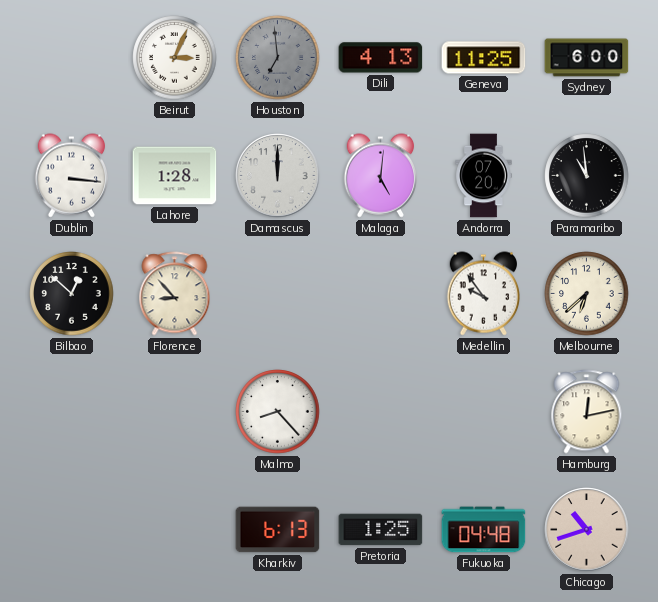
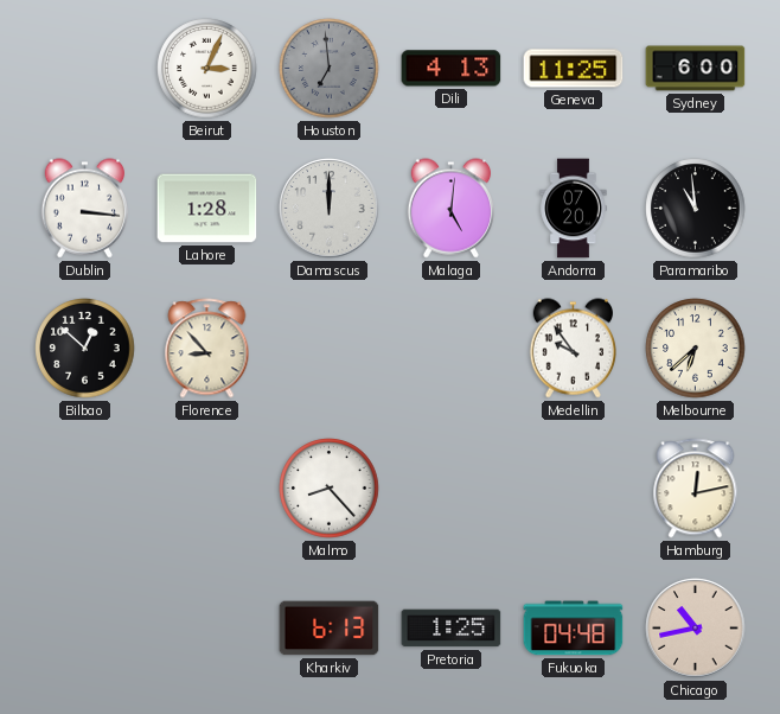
Chicago: 10:42 -> 10:43 (696, 629)
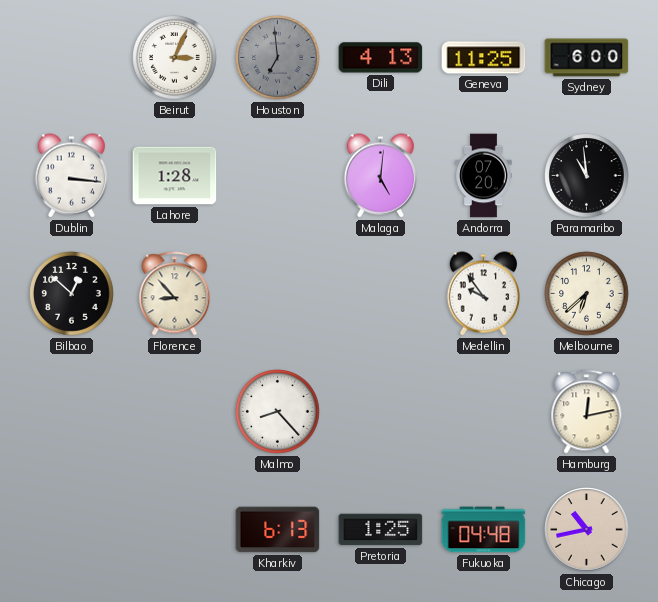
Damascus: 12:00 -> none (330, 209)
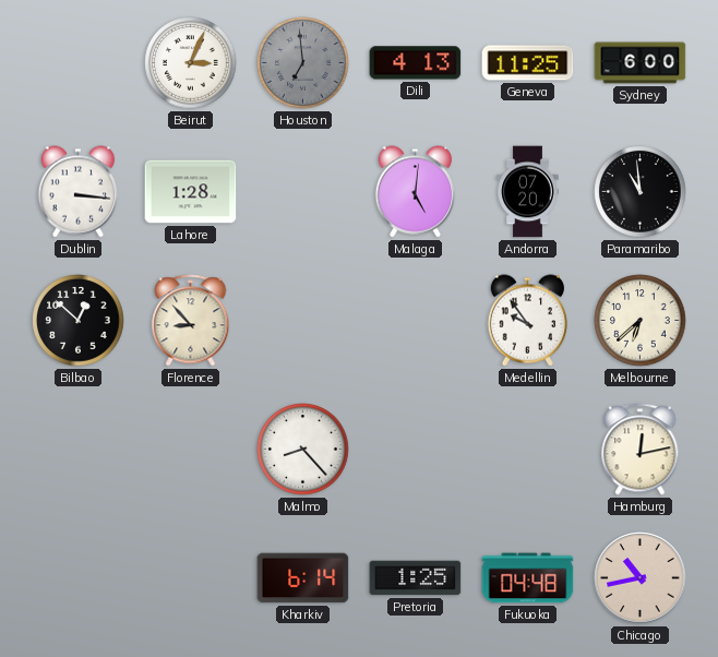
Kharkiv: 6:13 -> 6:14 (303, 578)
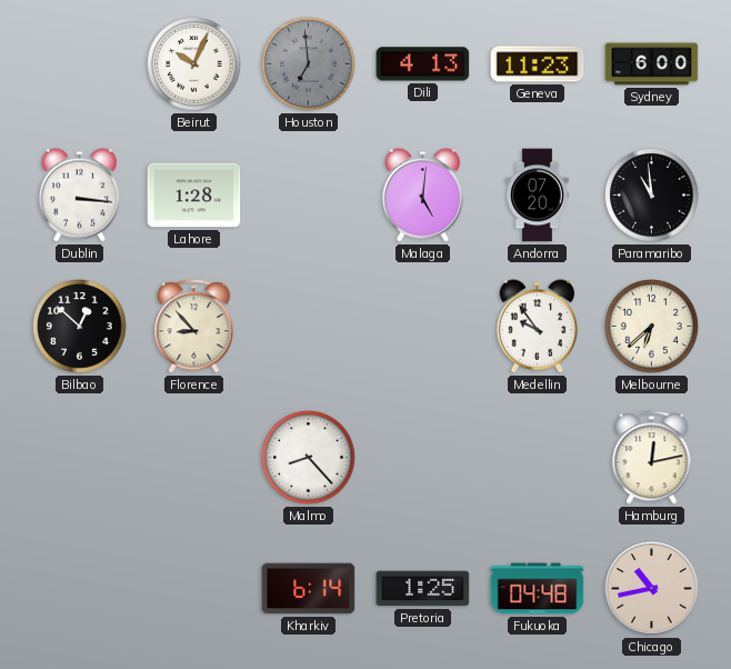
Beirut: 3:04 -> 10:04 (194, 64)
Geneva: 11:25 -> 11:23 (538, 64)
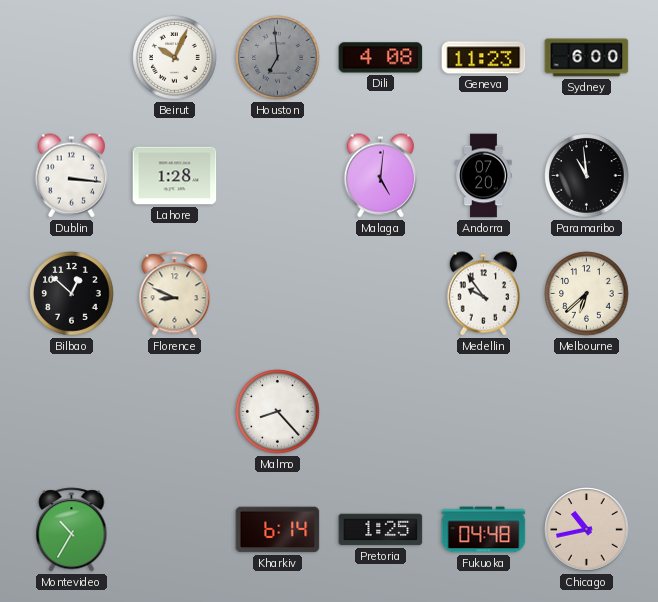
Dili: 4:13 -> 4:08 (381, 58)
Florence: 8:53 -> 8:49 (175, 294)
Hamburg: 12:13 -> none (652, 458)
Montevideo: none -> 10:35 (72, 530)
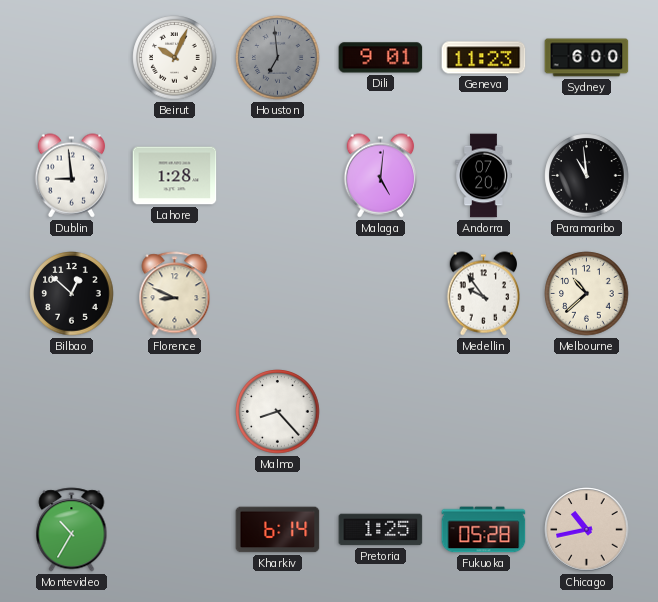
Dili: 4:08 -> 9:01 (381, 58)
Dublin: 3:16 -> 8:59 (72, 176)
Melbourne: 6:38 -> 10:38 (587, 294)
Fukuoka: 04:48 -> 05:28 (484, 530)
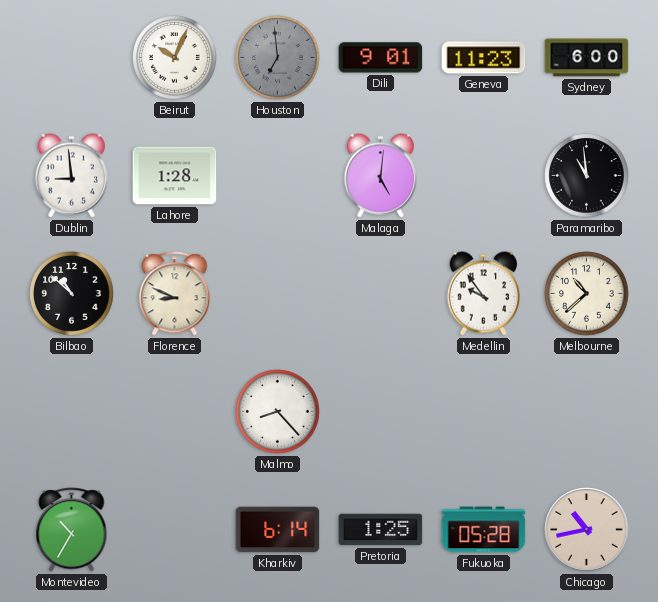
Andorra: 07:20 -> none (484, 176)
Bilbao: 12:52 -> 10:52 (72, 294)
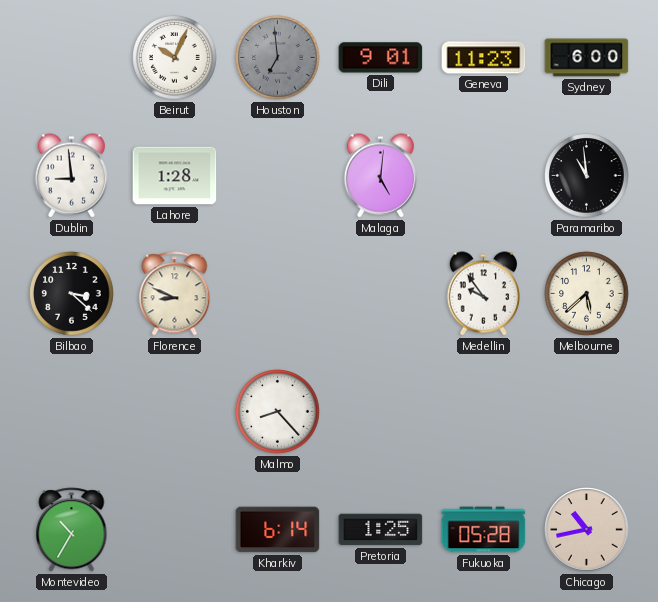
Bilbao: 10:52 -> 3:22 (72, 294)
Melbourne: 10:38 -> 5:38 (587, 294)
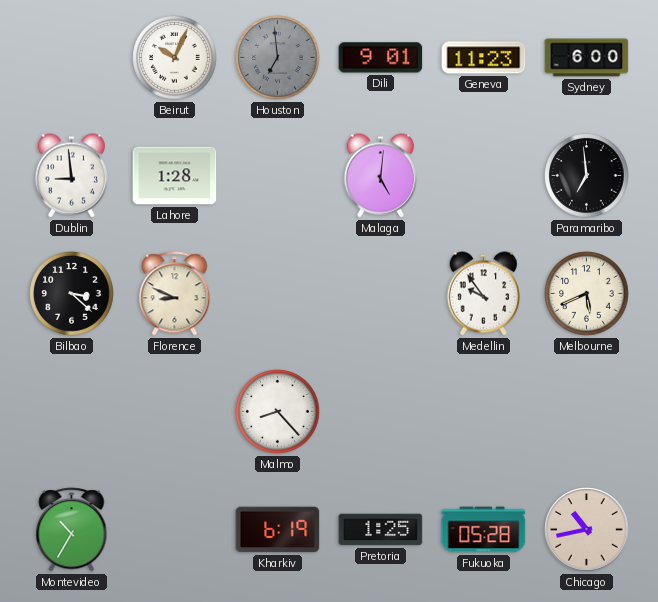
Paramaribo: 10:59 -> 6:59 (587, 176)
Melbourne: 5:38 -> 5:41 (587, 294)
Kharkiv: 6:14 -> 6:19 (278, 530)
